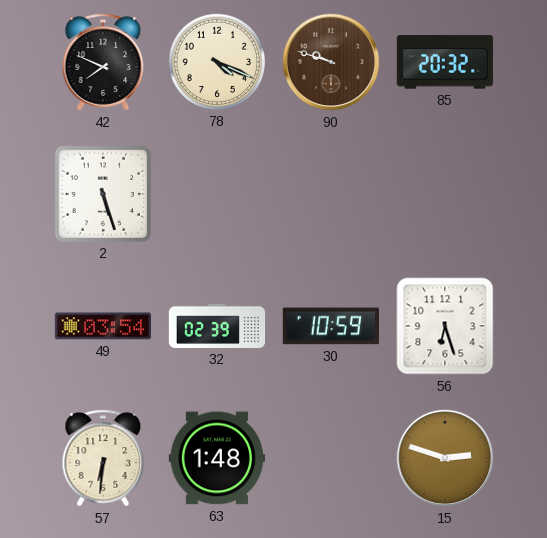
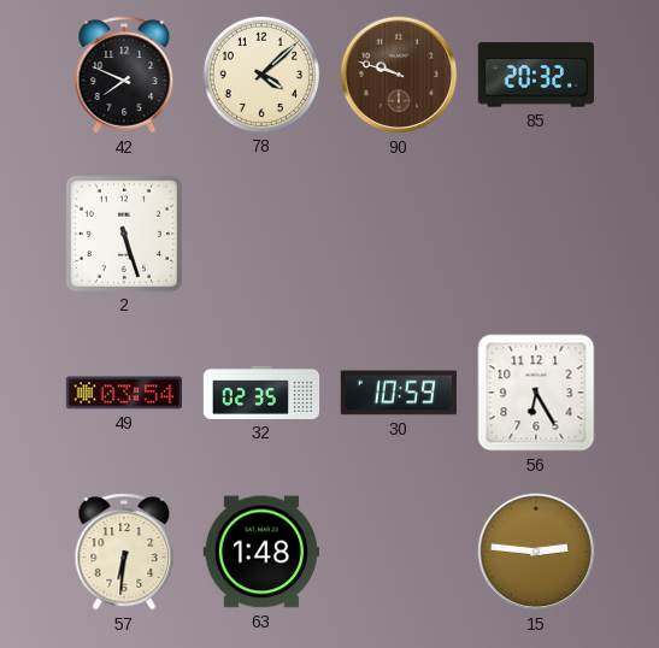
78: 4:19 -> 4:08 (260, 73)
32: 02:39 -> 02:35 (261, 393)
56: 6:27 -> 6:25 (536, 393)
15: 2:48 -> 2:46 (536, 552)
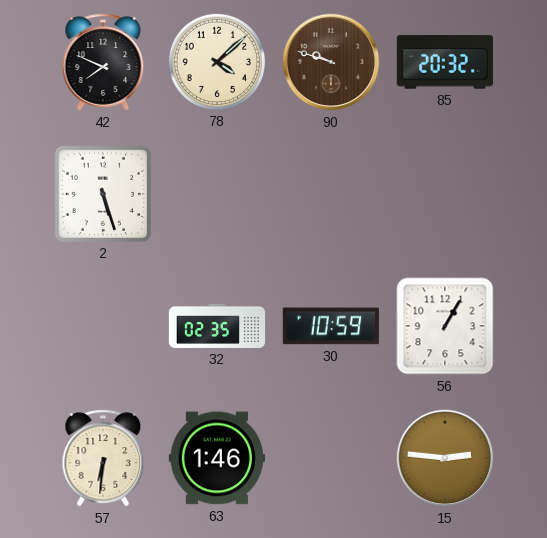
49: 03:54 -> none (123, 393)
56: 6:25 -> 1:05 (445, 326)
63: 1:48 -> 1:46 (217, 458)
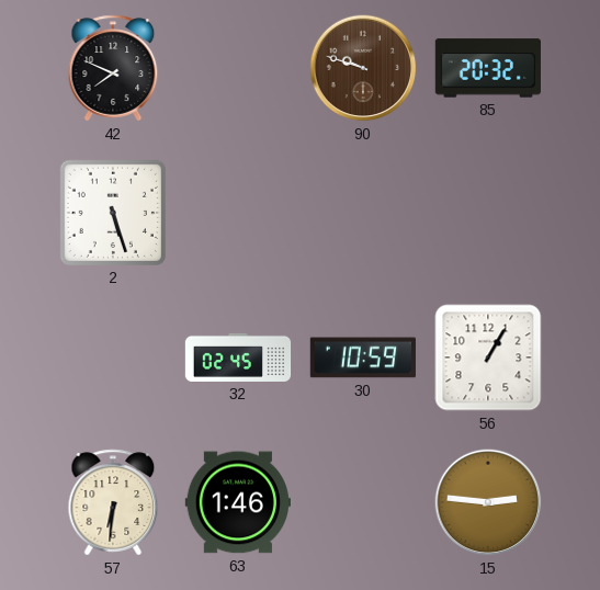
78: 4:08 -> none (216, 61)
32: 02:35 -> 02:45 (238, 358)
